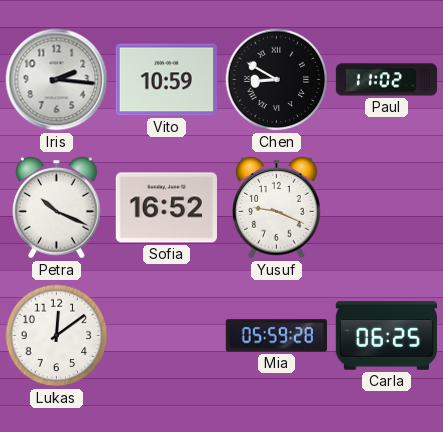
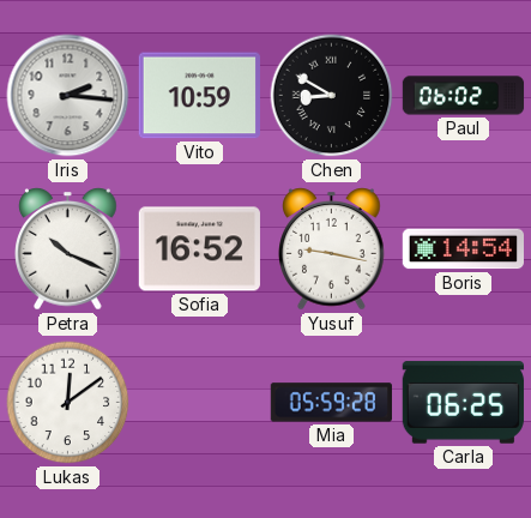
Paul: 11:02 -> 06:02 (464, 96)
Yusuf: 9:19 -> 9:17 (332, 249)
Boris: none -> 14:54 (463, 249)
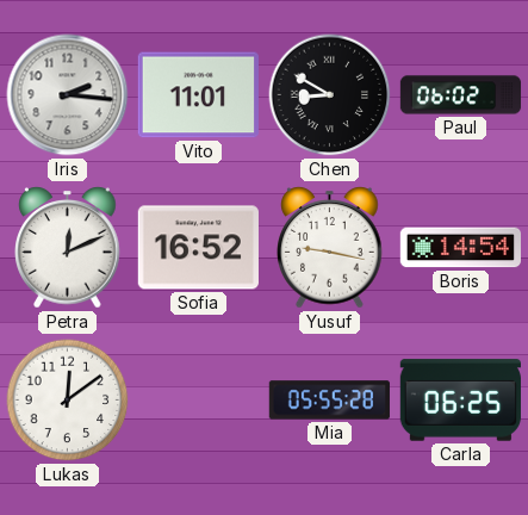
Vito: 10:59 -> 11:01 (198, 95)
Petra: 10:19 -> 12:11 (68, 248)
Mia: 05:59 -> 05:55 (329, 401)
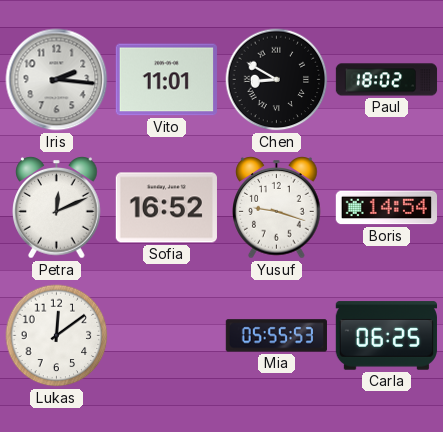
Paul: 06:02 -> 18:02 (387, 80)
Yusuf: 9:17 -> 9:18 (277, 208)
Mia: 05:55:28 -> 05:55:53 (276, 336)
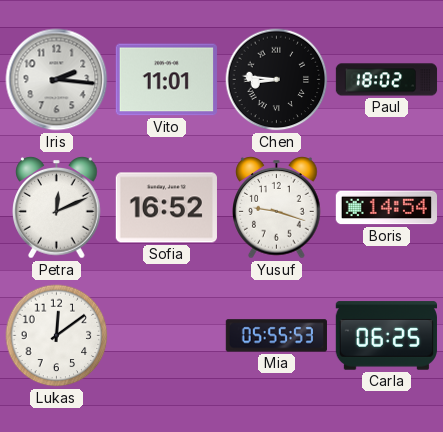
Chen: 8:50 -> 8:46 (277, 80)
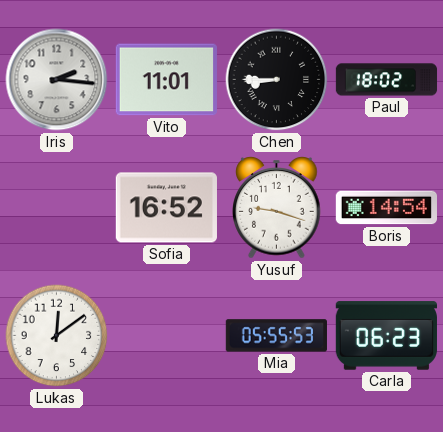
Chen: 8:46 -> 8:45 (277, 80)
Petra: 12:11 -> none (57, 208)
Carla: 06:25 -> 06:23 (386, 336)
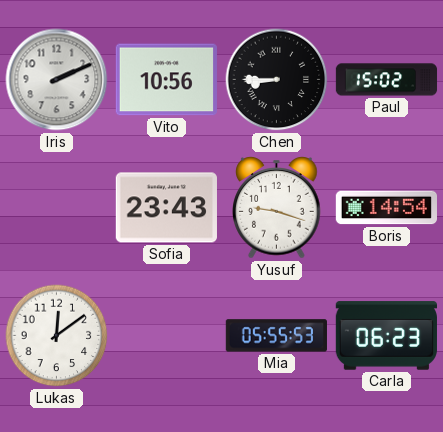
Iris: 2:16 -> 2:11 (57, 80)
Vito: 11:01 -> 10:56 (166, 80)
Paul: 18:02 -> 15:02 (387, 80)
Sofia: 16:52 -> 23:43 (166, 208)
